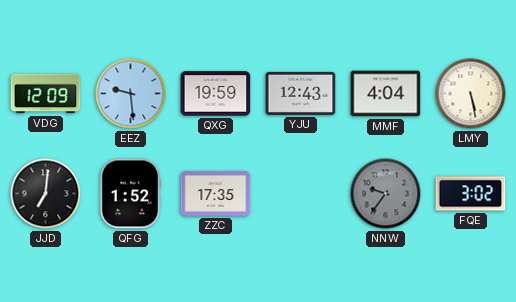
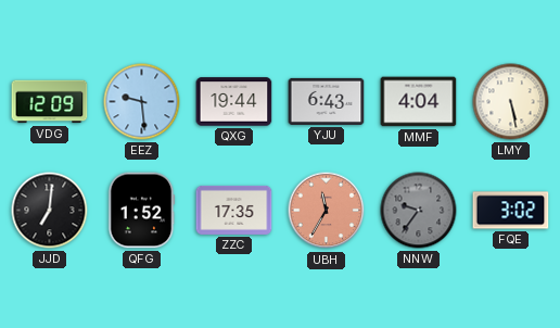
QXG: 19:59 -> 19:44 (234, 102)
YJU: 12:43 -> 6:43 (327, 101)
UBH: none -> 11:35 (327, 211)
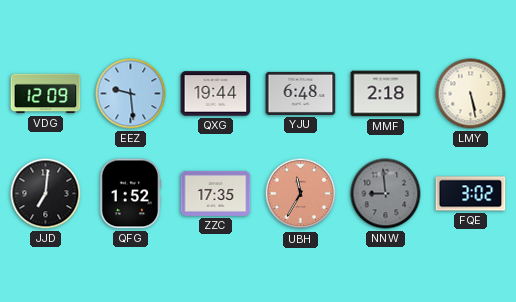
YJU: 6:43 -> 6:48 (301, 93)
MMF: 4:04 -> 2:18 (386, 94)
NNW: 9:36 -> 8:59 (386, 194)
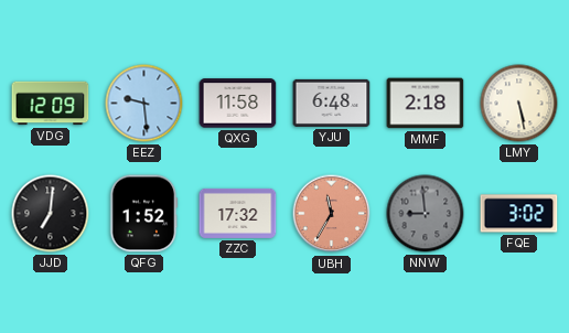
QXG: 19:44 -> 11:58 (238, 104)
ZZC: 17:35 -> 17:32 (238, 213)
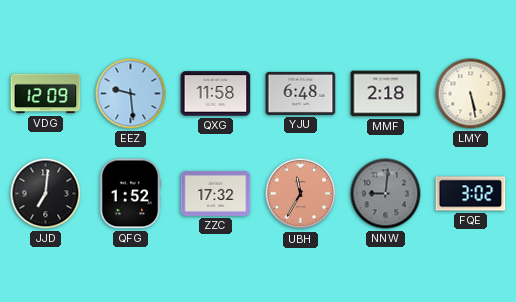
NNW: 8:59 -> 9:01 (386, 194)
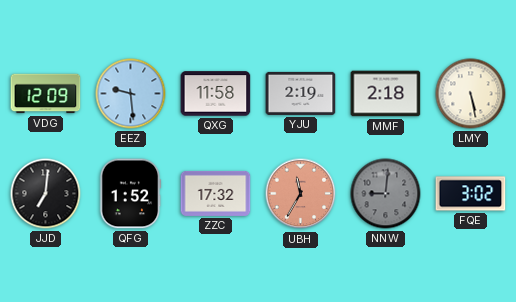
YJU: 6:48 -> 2:19 (301, 93)
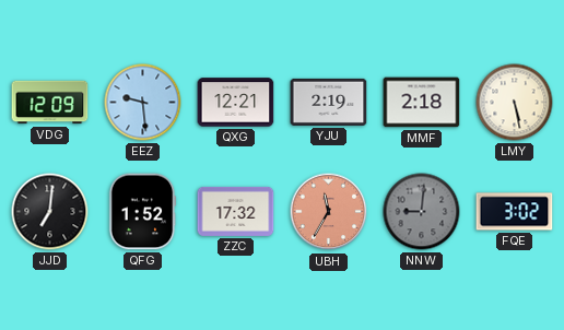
QXG: 11:58 -> 12:21 (236, 103)
